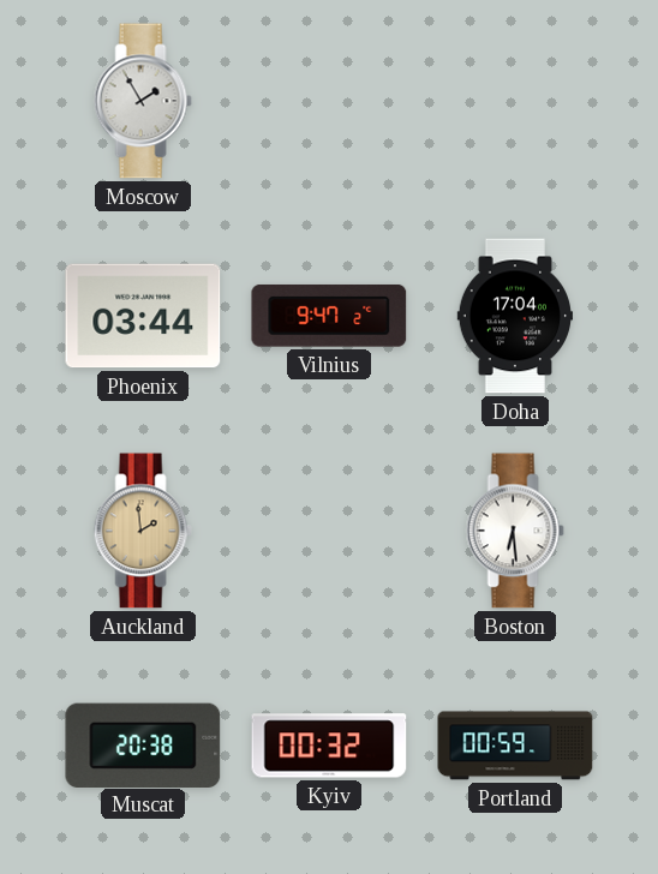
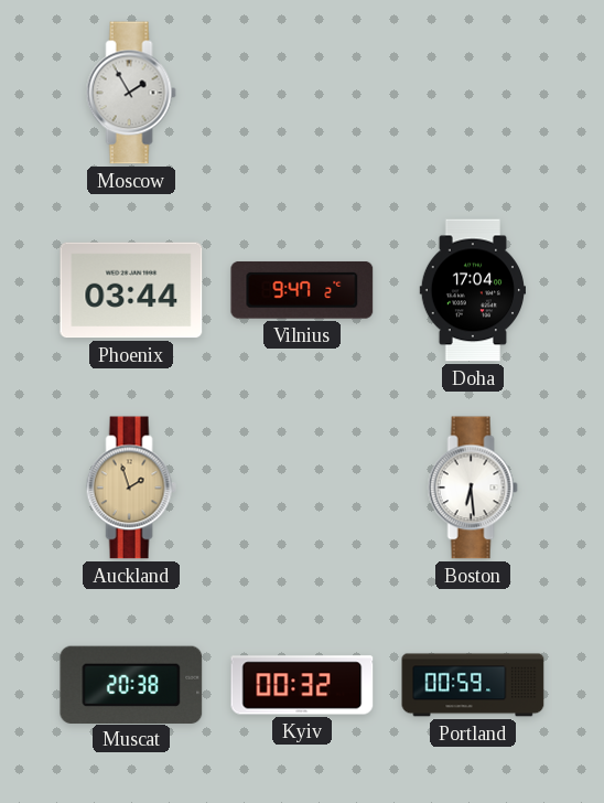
Auckland: 1:59 -> 1:57 (131, 488)
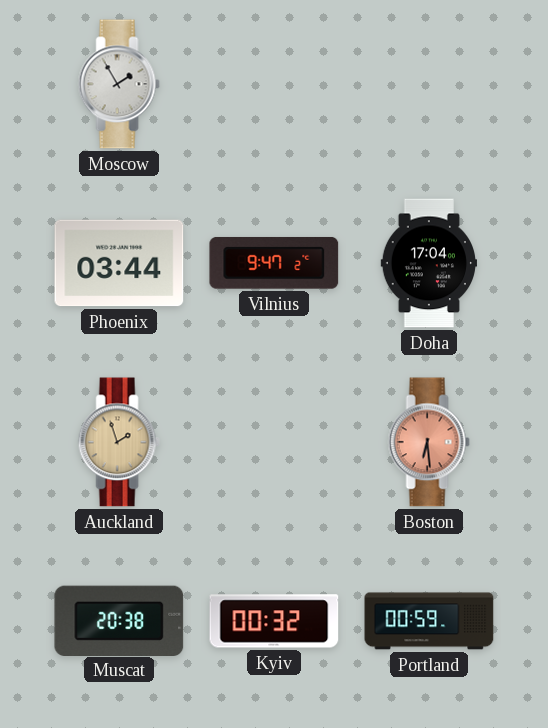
Boston dial: white -> salmon (429, 442)
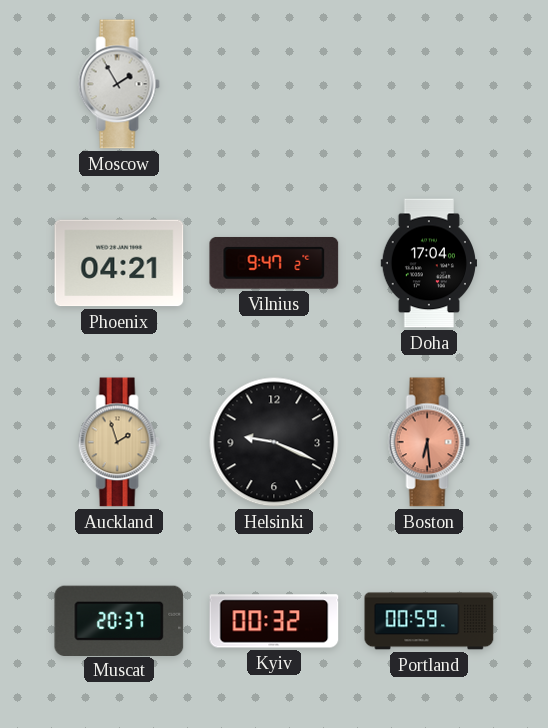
Phoenix: 03:44 -> 04:21 (119, 263)
Helsinki: none -> 9:19 (274, 442)
Muscat: 20:38 -> 20:37 (119, 620)
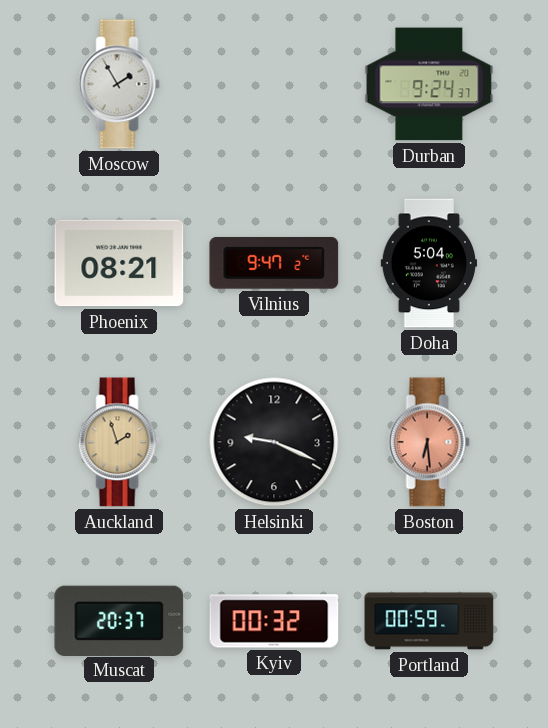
Durban: none -> 9:24 (429, 84)
Phoenix: 04:21 -> 08:21 (119, 263)
Doha: 17:04 -> 5:04 (428, 263)
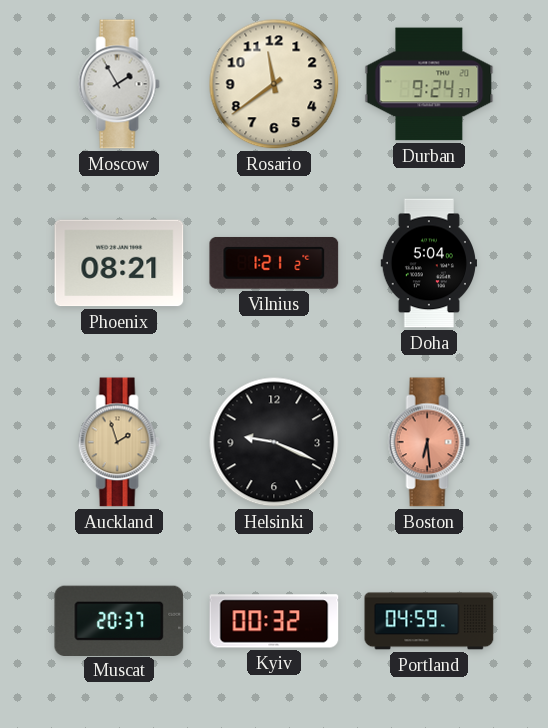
Rosario: none -> 11:39 (274, 84)
Vilnius: 9:47 -> 1:21 (274, 263)
Portland: 00:59 -> 04:59 (429, 621)
